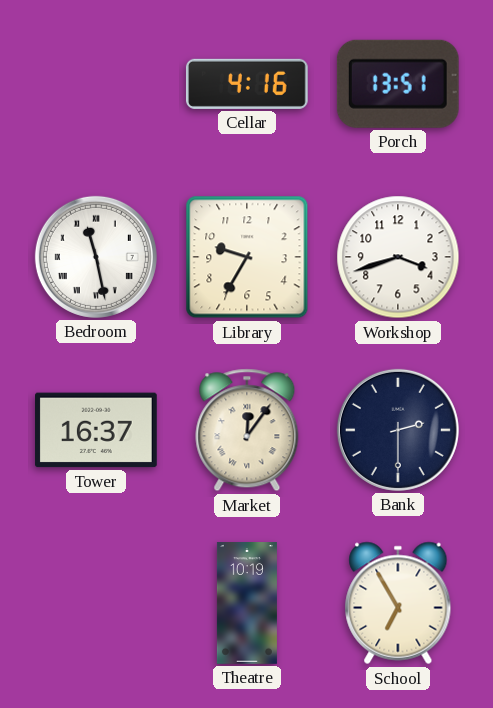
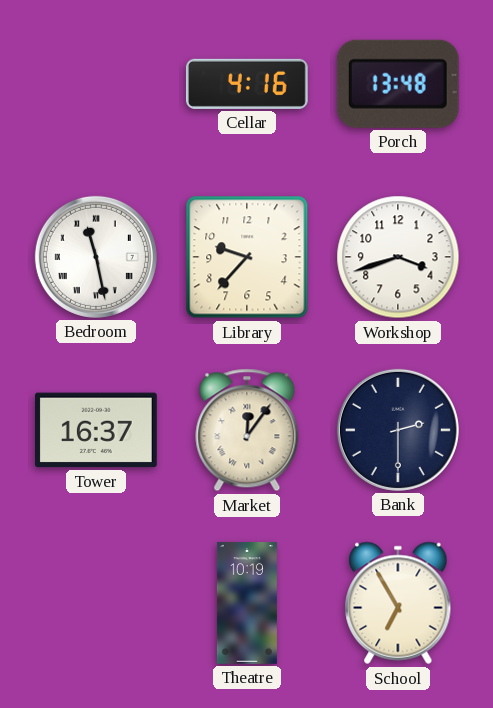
Porch: 13:51 -> 13:48 (398, 84)
Library: 9:35 -> 9:37 (247, 257)
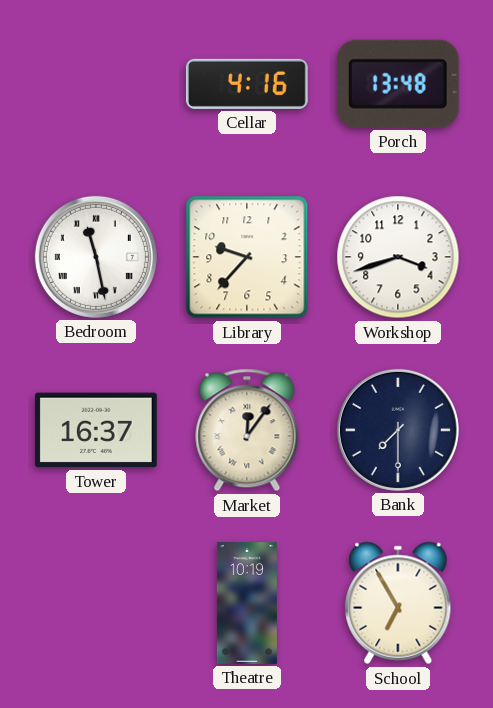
Bank: 2:30 -> 7:30 (398, 430)
